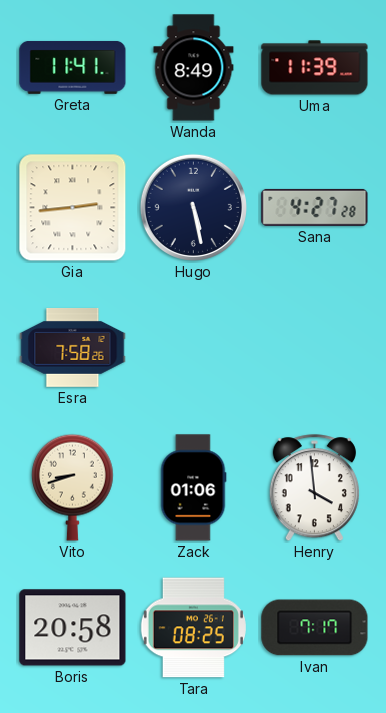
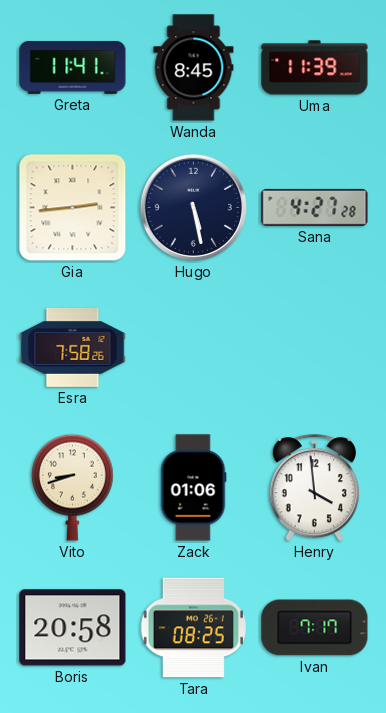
Wanda: 8:49 -> 8:45 (194, 68)
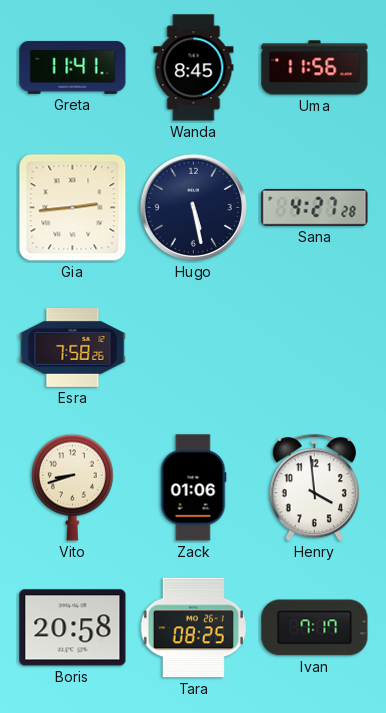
Uma: 11:39 -> 11:56 (315, 68)
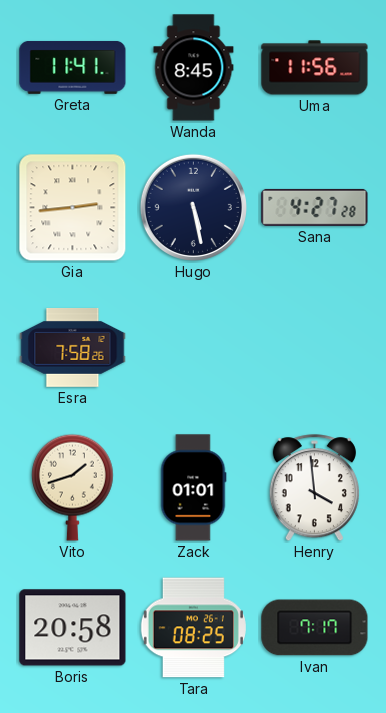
Vito: 8:42 -> 1:42 (72, 487)
Zack: 01:06 -> 01:01 (193, 488)
